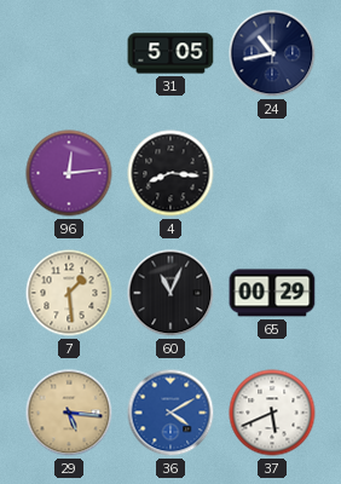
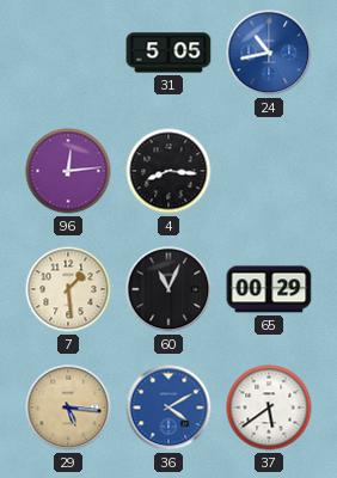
24 dial: navy -> blue (269, 53)
37: 5:41 -> 5:39 (269, 407)
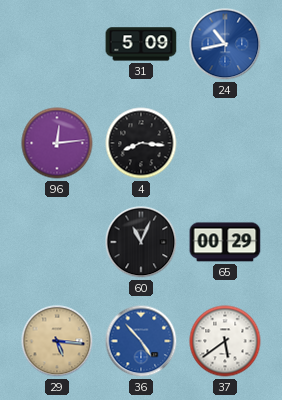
31: 5:05 -> 5:09 (141, 44)
7: 1:29 -> none (68, 289)
36: 4:10 -> 4:53 (141, 341)
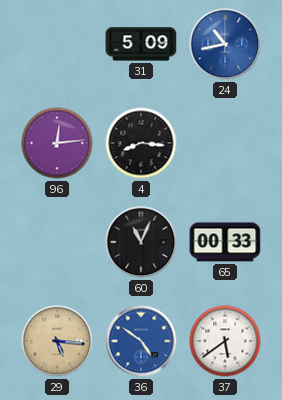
65: 00:29 -> 00:33 (225, 242)
36: 4:53 -> 4:51 (141, 341)
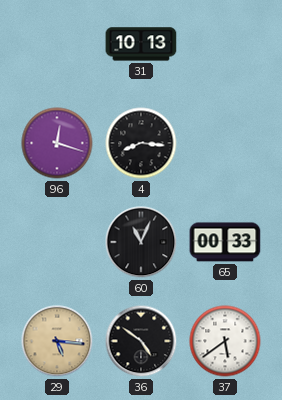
31: 5:09 -> 10:13 (141, 44)
24: 10:43 -> none (225, 44)
96: 12:14 -> 12:18 (57, 143)
36 dial: blue -> black (141, 341)
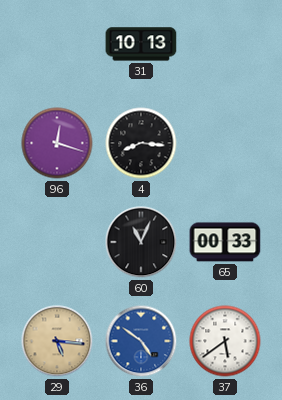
36 dial: black -> blue (141, 341)
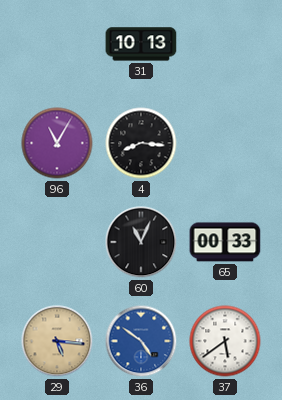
96: 12:18 -> 11:05 (57, 143)
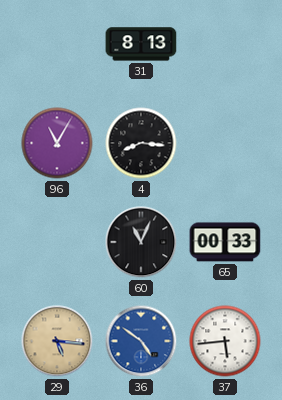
31: 10:13 -> 8:13 (141, 44)
37: 5:39 -> 5:44 (225, 341)
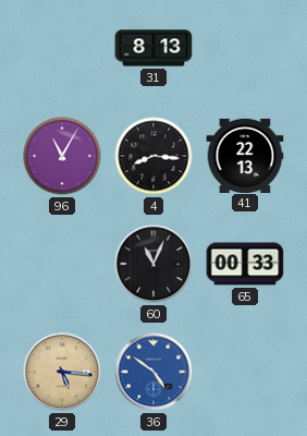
41: none -> 22:13 (245, 155)
37: 5:44 -> none (225, 341)
